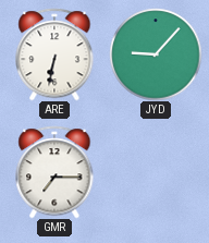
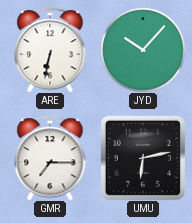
JYD: 9:07 -> 10:07 (143, 50)
UMU: none -> 6:13 (143, 158)
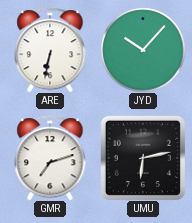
GMR: 7:15 -> 7:12 (50, 158)
